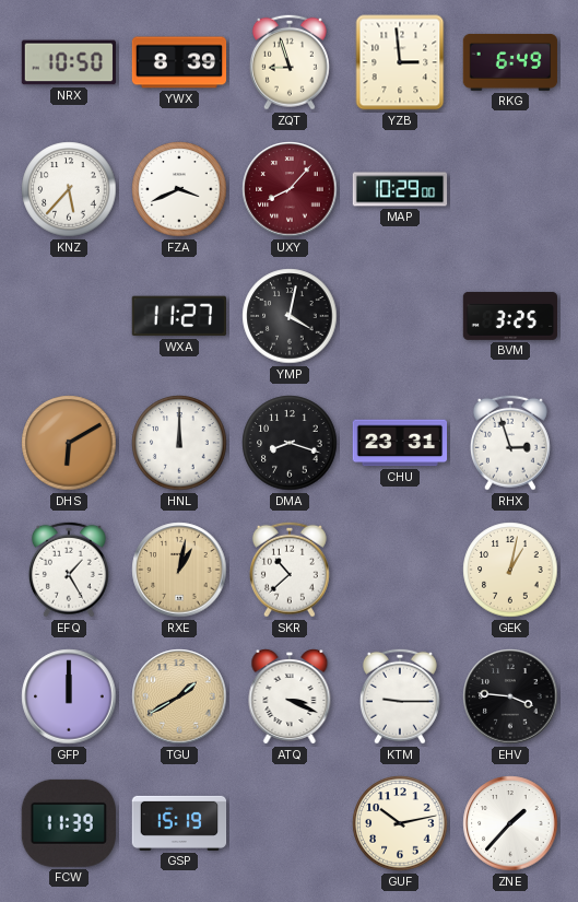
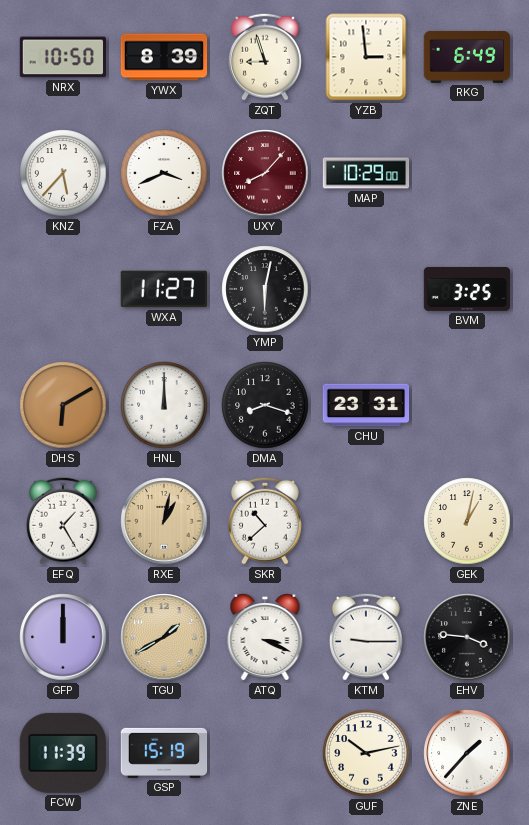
YMP: 4:02 -> 6:02 (265, 289)
RHX: 2:57 -> none (510, 443)
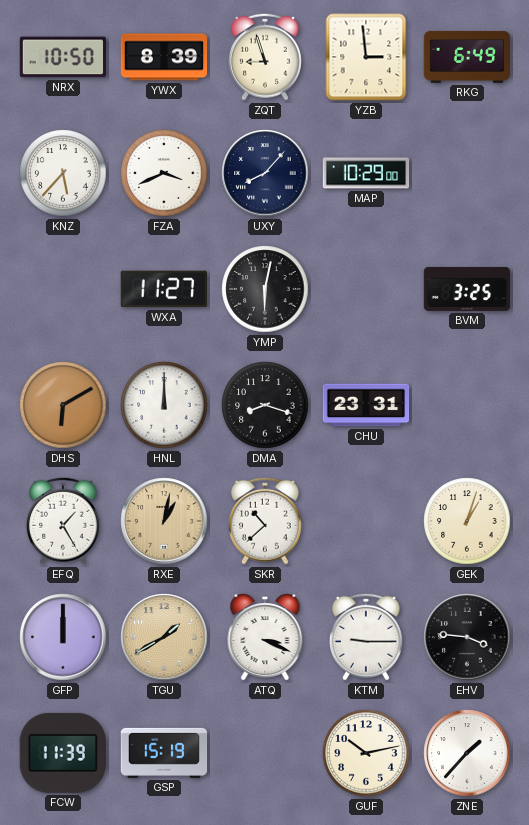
UXY dial: burgundy -> navy (265, 173)
GEK: 1:02 -> 1:03 (467, 521)
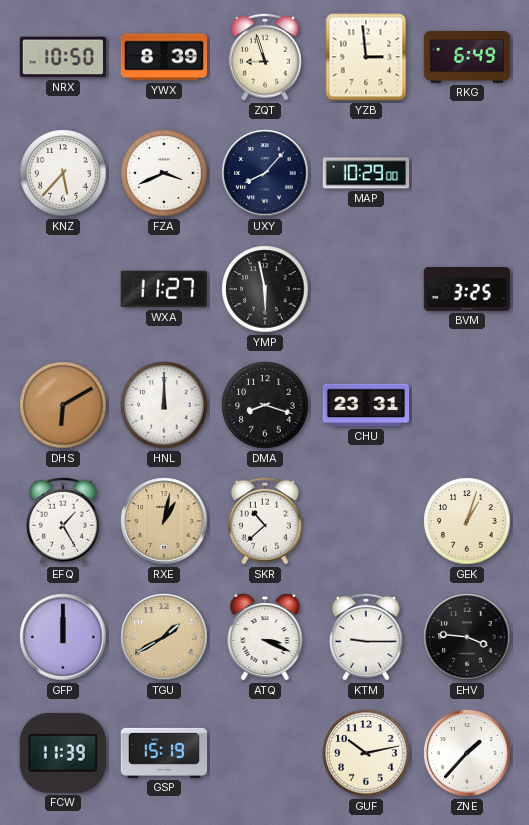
YMP: 6:02 -> 5:58 (265, 289)
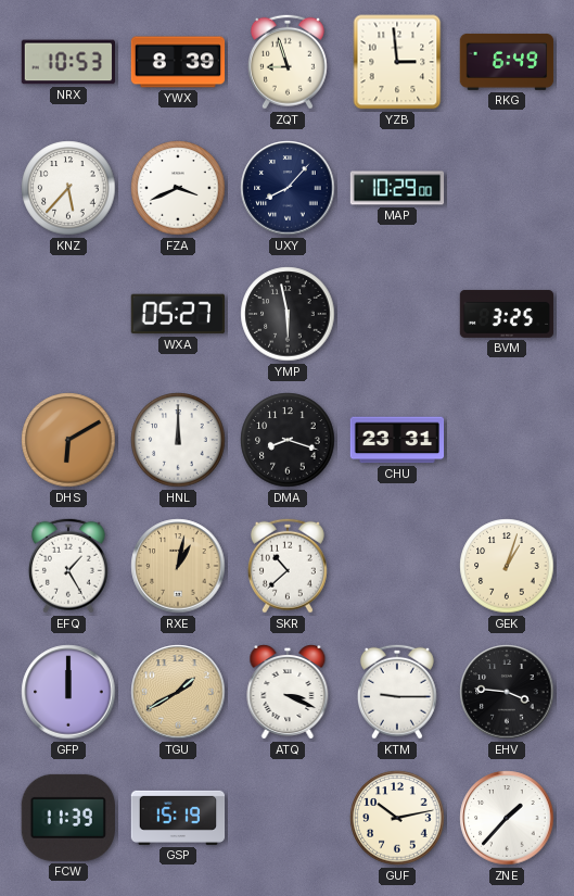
NRX: 10:50 -> 10:53 (67, 62)
WXA: 11:27 -> 05:27 (177, 314)
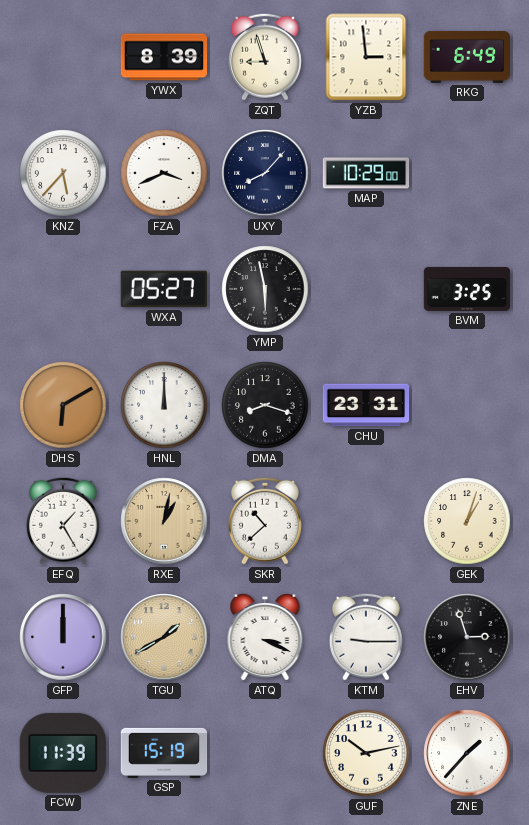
NRX: 10:53 -> none (67, 62)
EHV: 3:46 -> 2:57 (467, 637)
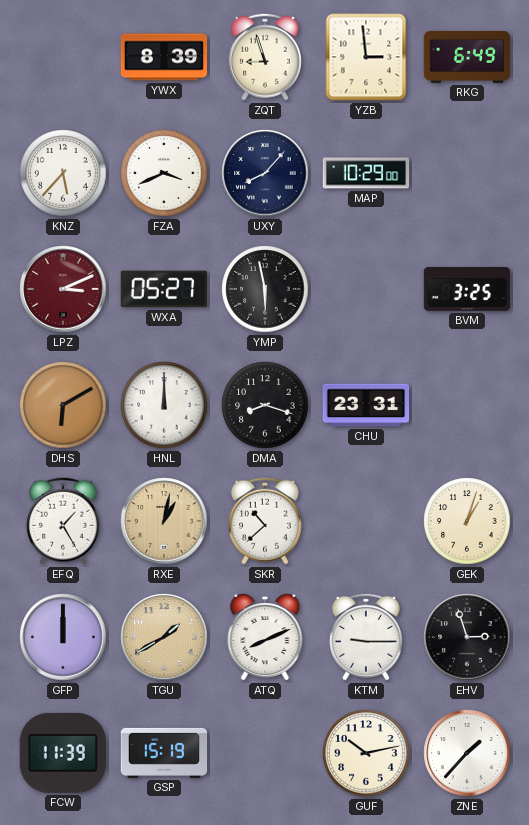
LPZ: none -> 3:11 (63, 289)
ATQ: 3:19 -> 8:11 (265, 638)
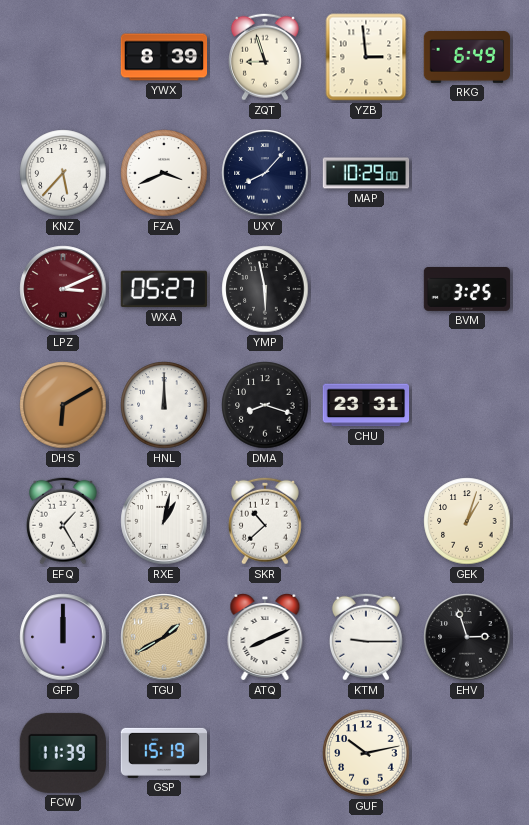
RXE dial: champagne -> white (164, 521)
ZNE: 1:37 -> none (467, 753)
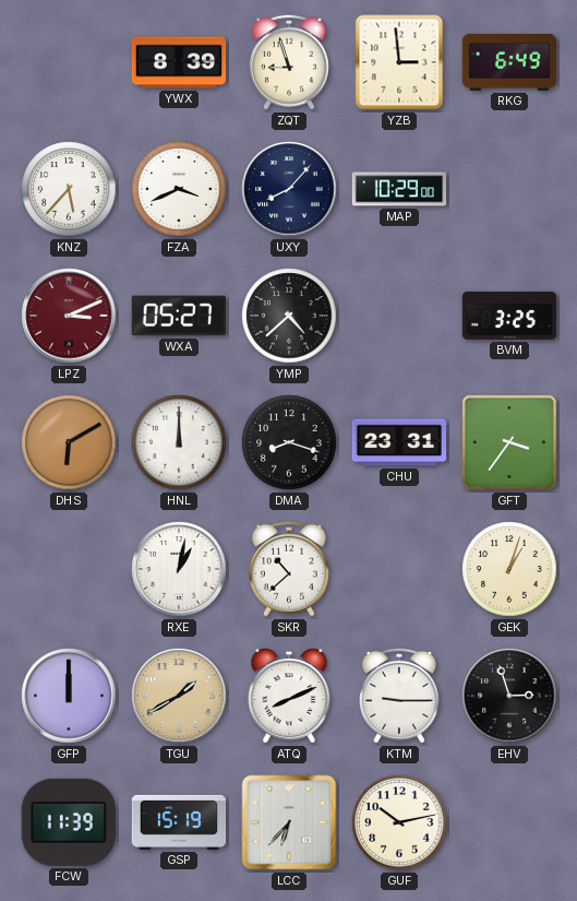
YMP: 5:58 -> 4:38 (289, 316)
GFT: none -> 3:36 (509, 442)
EFQ: 1:25 -> none (63, 521)
LCC: none -> 6:37 (289, 822)
